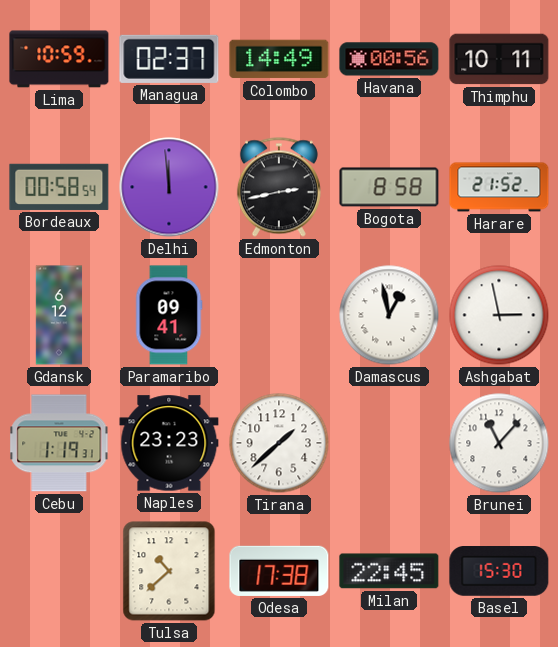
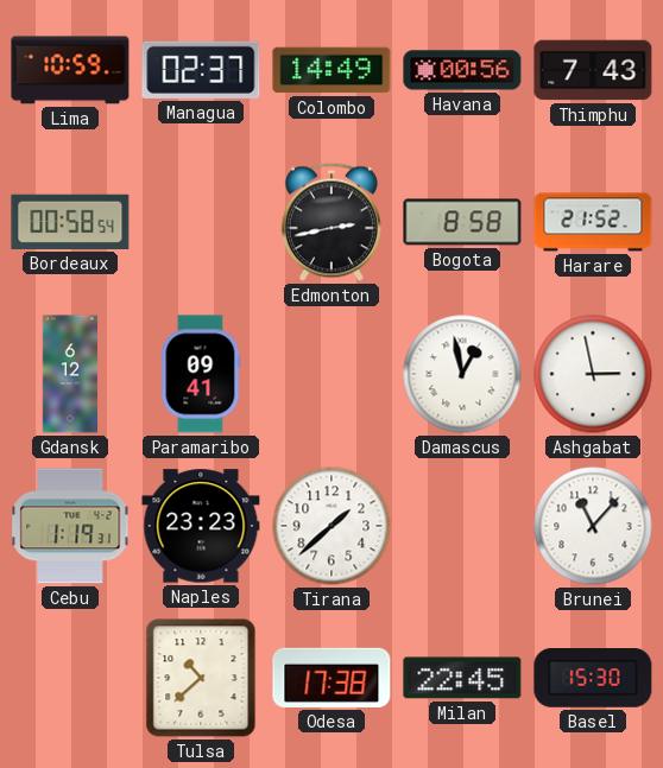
Thimphu: 10:11 -> 7:43 (593, 70)
Delhi: 11:59 -> none (169, 187)
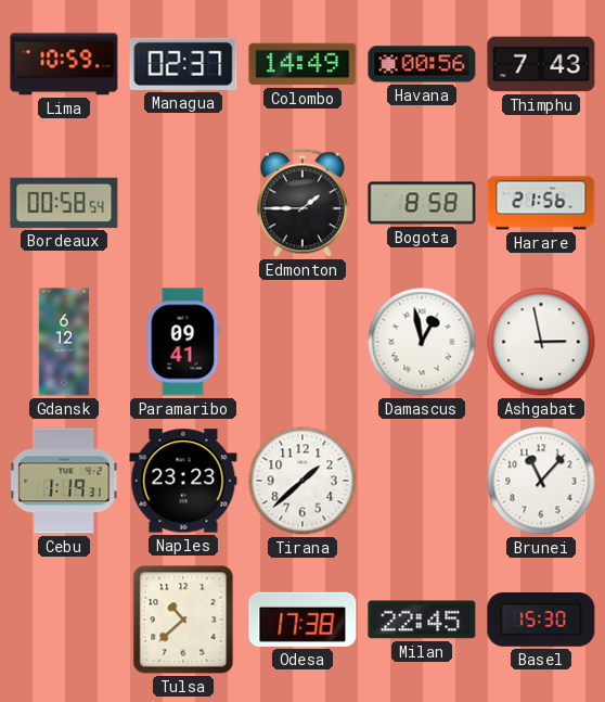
Edmonton: 2:43 -> 1:45 (302, 203)
Harare: 21:52 -> 21:56 (541, 203)
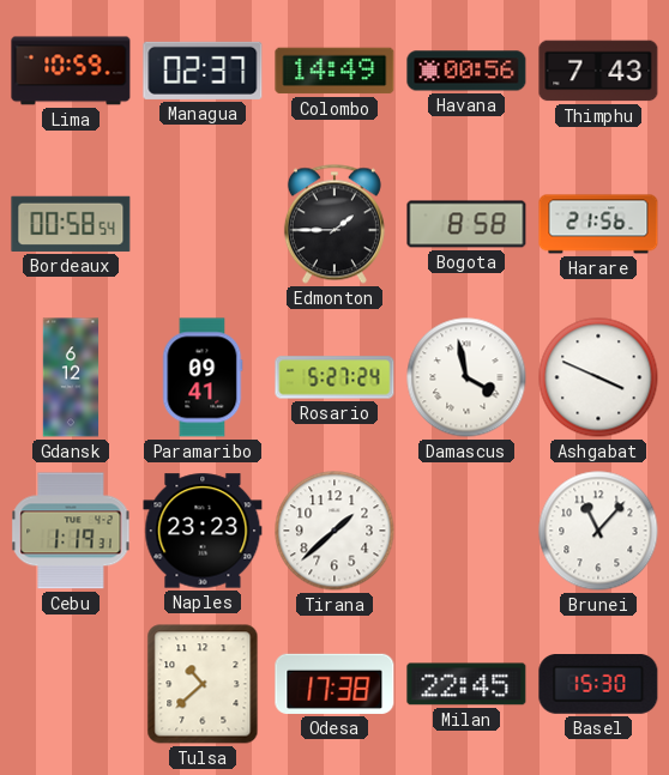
Rosario: none -> 5:27 (334, 377)
Damascus: 12:58 -> 3:58 (466, 377)
Ashgabat: 2:58 -> 3:49 (598, 377)
